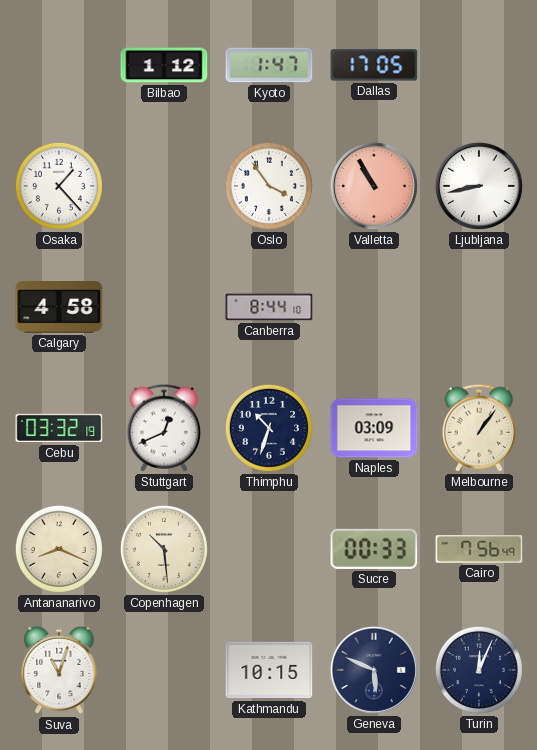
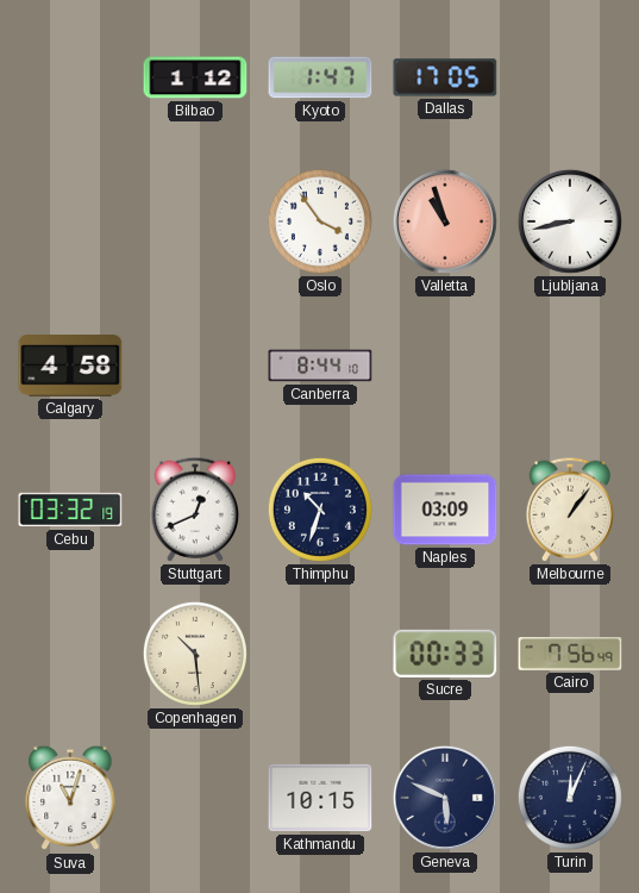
Osaka: 1:23 -> none (59, 186)
Valletta: 10:55 -> 10:57 (445, 221)
Antananarivo: 8:19 -> none (59, 549)
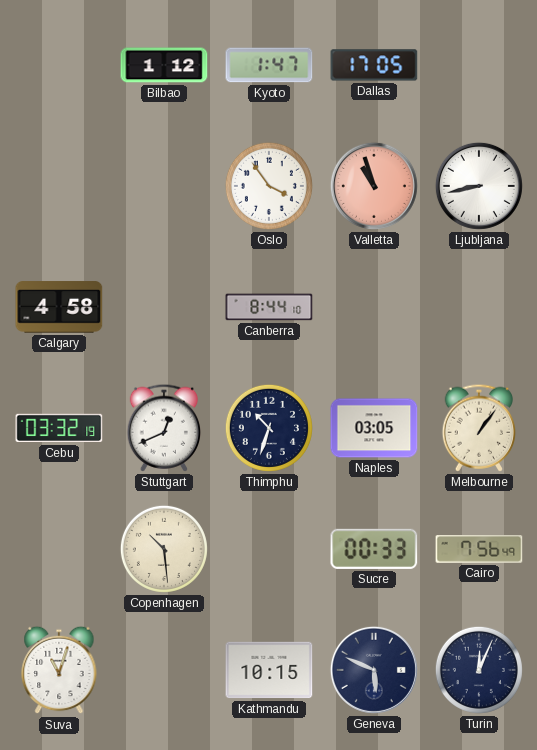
Naples: 03:09 -> 03:05 (374, 428)
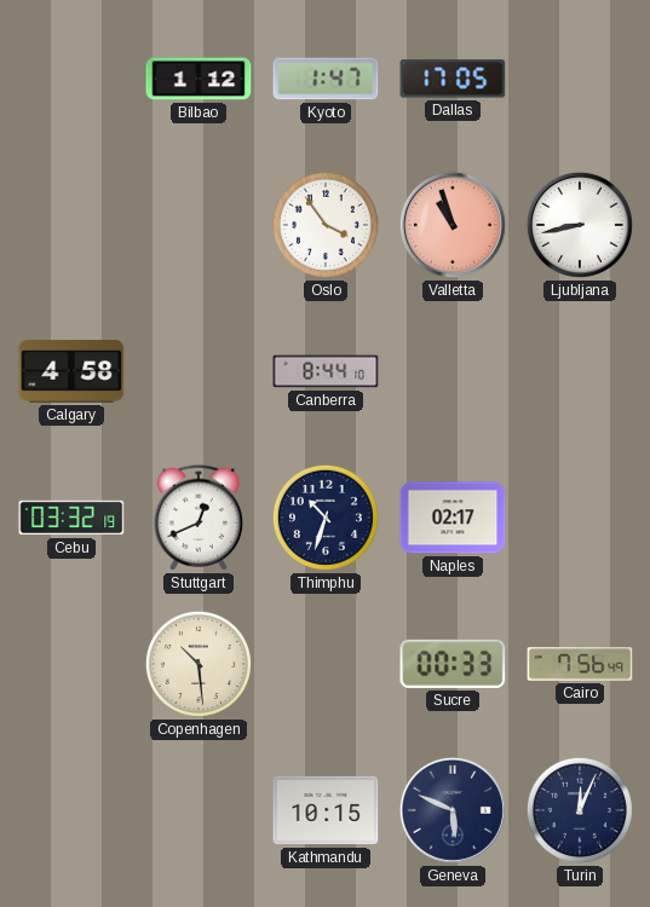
Naples: 03:05 -> 02:17 (453, 518)
Melbourne: 1:06 -> none (479, 428)
Suva: 11:03 -> none (59, 670)
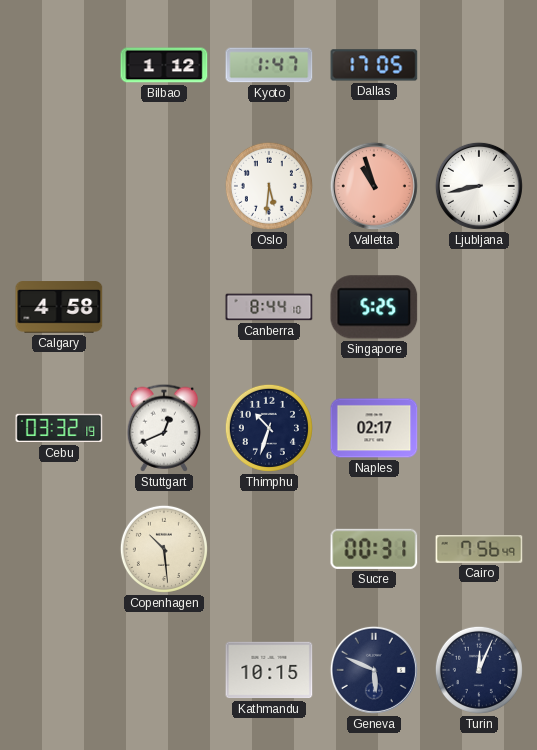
Oslo: 3:54 -> 5:31 (269, 186)
Singapore: none -> 5:25 (374, 307)
Sucre: 00:33 -> 00:31 (374, 549)
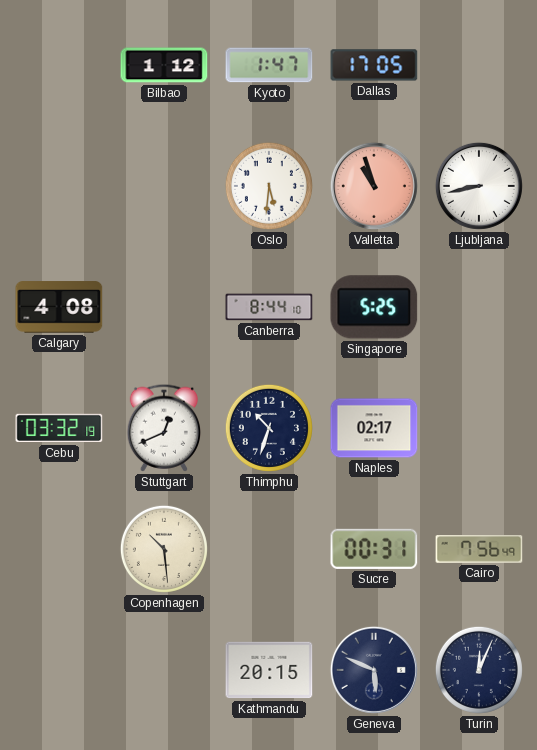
Calgary: 4:58 -> 4:08 (59, 307)
Kathmandu: 10:15 -> 20:15 (269, 670)
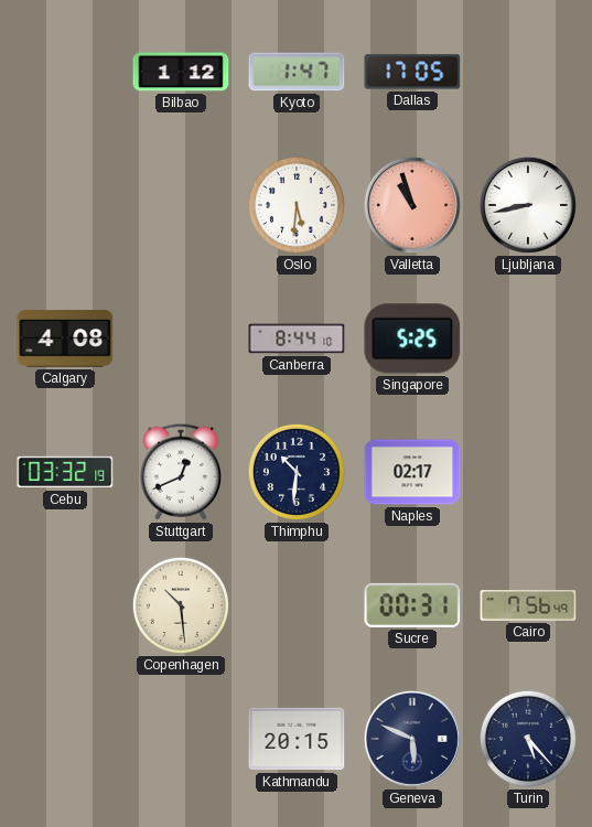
Thimphu: 10:33 -> 10:31 (297, 472)
Turin: 12:04 -> 5:23 (528, 739)
